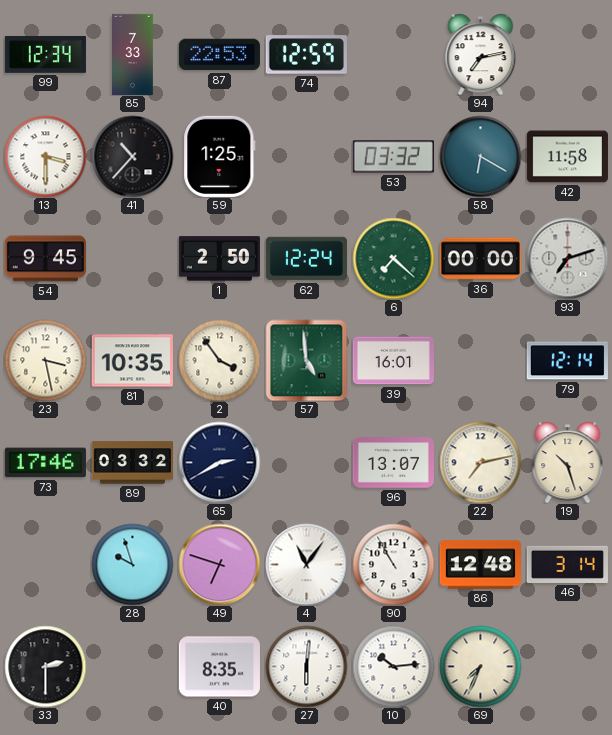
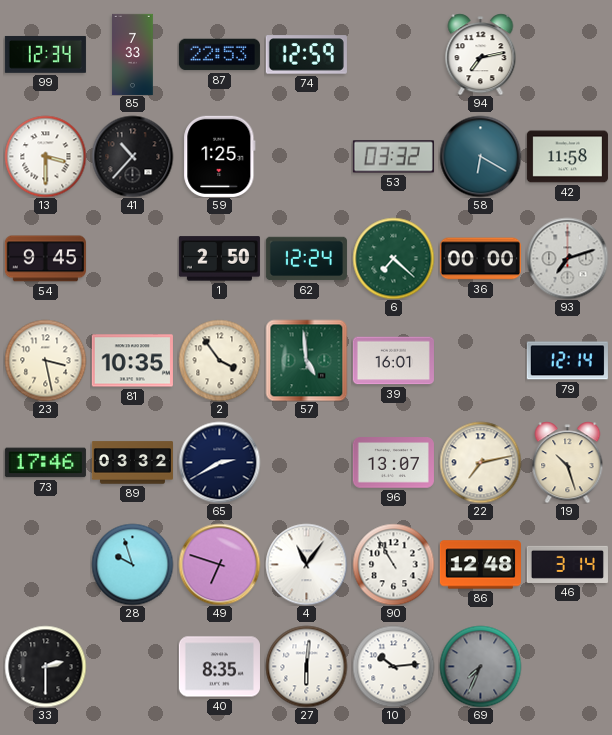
69 dial: cream -> grey (480, 666)
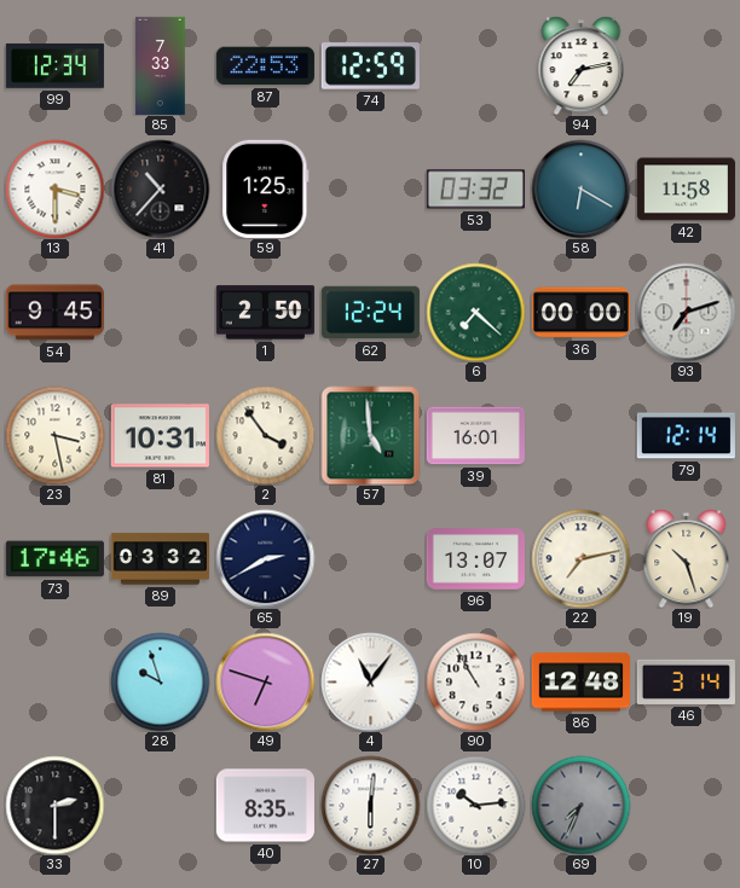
81: 10:35 -> 10:31 (160, 436)
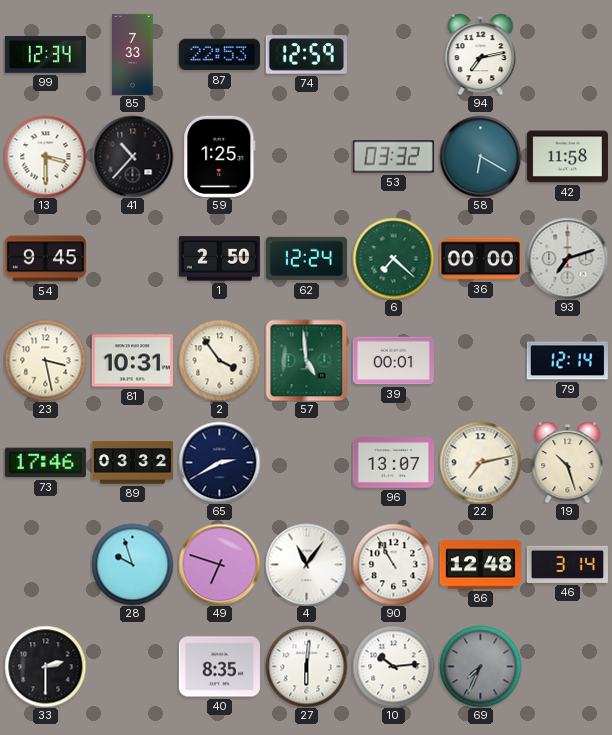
39: 16:01 -> 00:01 (393, 361)
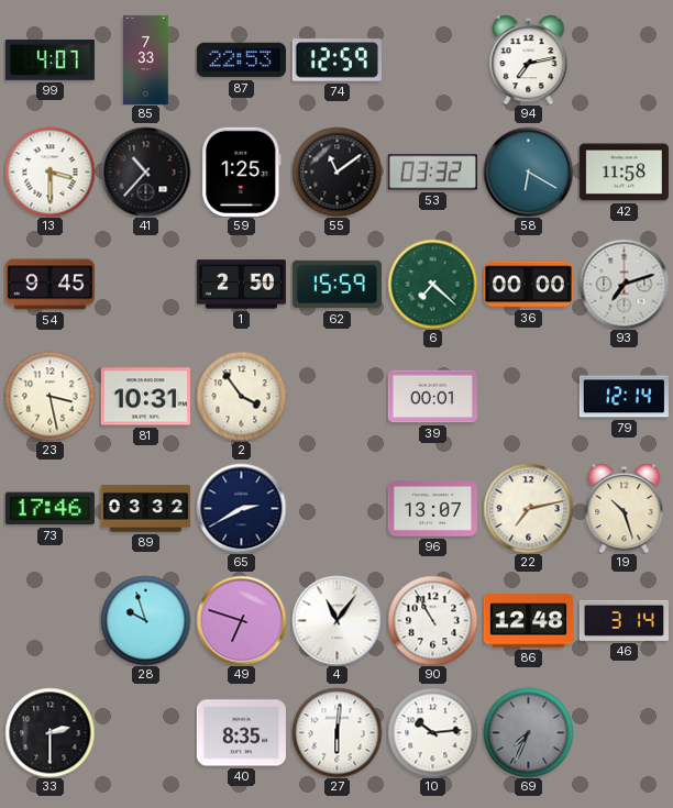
99: 12:34 -> 4:07 (49, 59)
55: none -> 11:09 (336, 171)
62: 12:24 -> 15:59 (336, 285)
57: 4:59 -> none (306, 360)
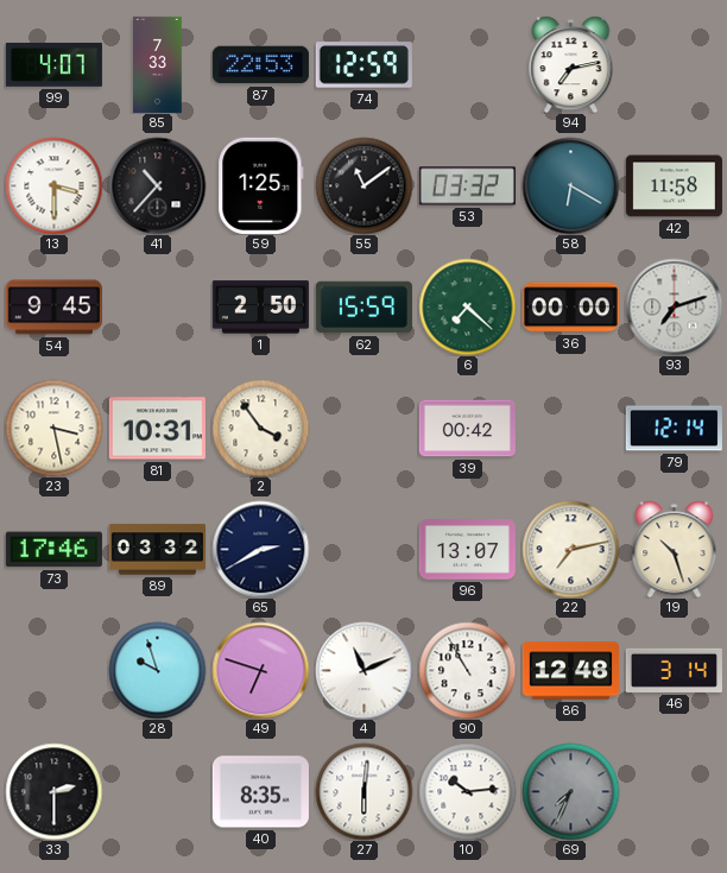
39: 00:01 -> 00:42 (467, 429)
4: 11:06 -> 11:11 (363, 670)
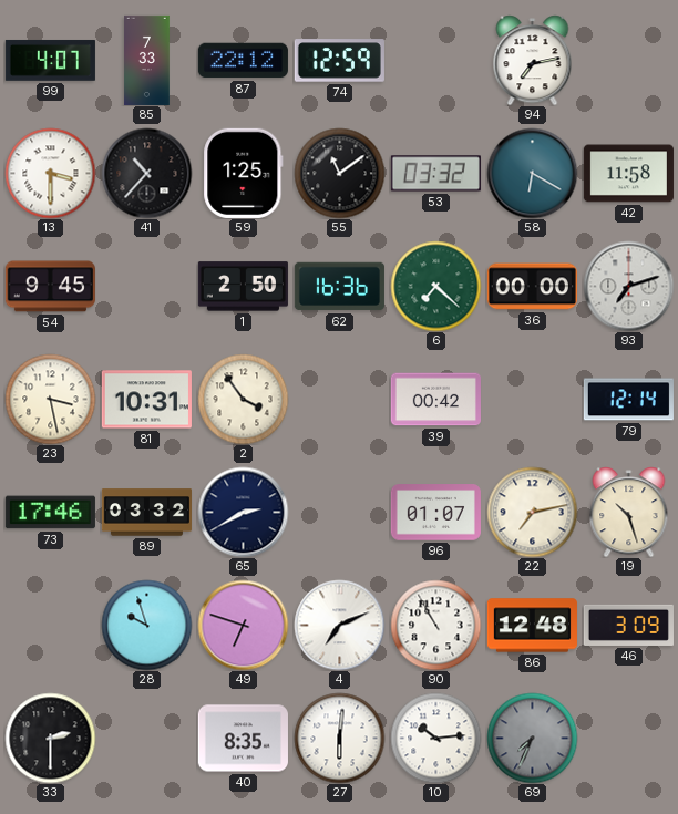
87: 22:53 -> 22:12 (243, 61)
62: 15:59 -> 16:36 (339, 287)
96: 13:07 -> 01:07 (435, 513)
4: 11:11 -> 7:11 (339, 625)
46: 3:14 -> 3:09 (628, 625)
